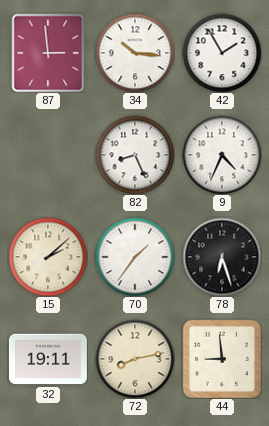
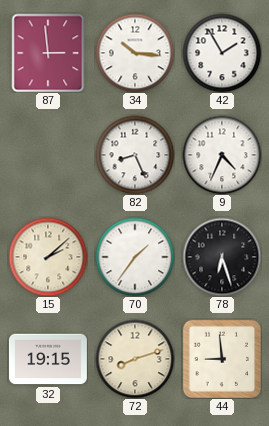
32: 19:11 -> 19:15 (48, 359)
72: 8:13 -> 8:12 (135, 359)
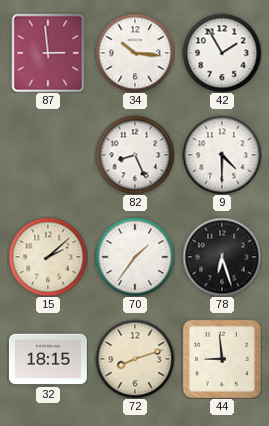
9: 4:34 -> 4:30 (222, 155)
32: 19:15 -> 18:15 (48, 359)
